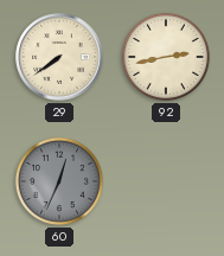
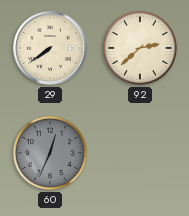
92: 2:43 -> 2:38 (140, 48)
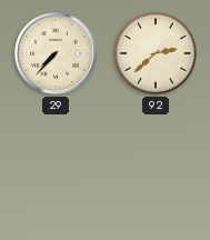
29: 7:39 -> 7:37 (56, 53)
60: 12:34 -> none (50, 153)
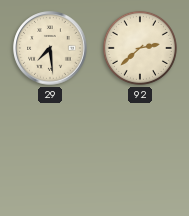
29: 7:37 -> 7:29 (50, 48)
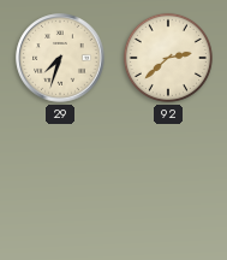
29: 7:29 -> 7:33 (60, 58)
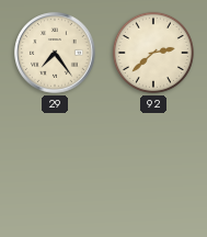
29: 7:33 -> 7:24 (55, 53)
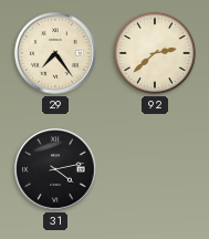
31: none -> 4:13 (55, 169)
